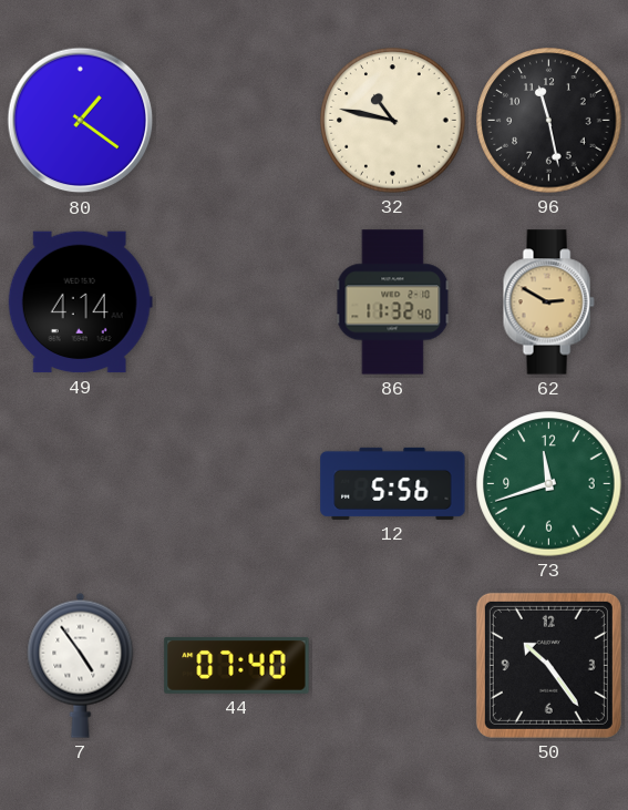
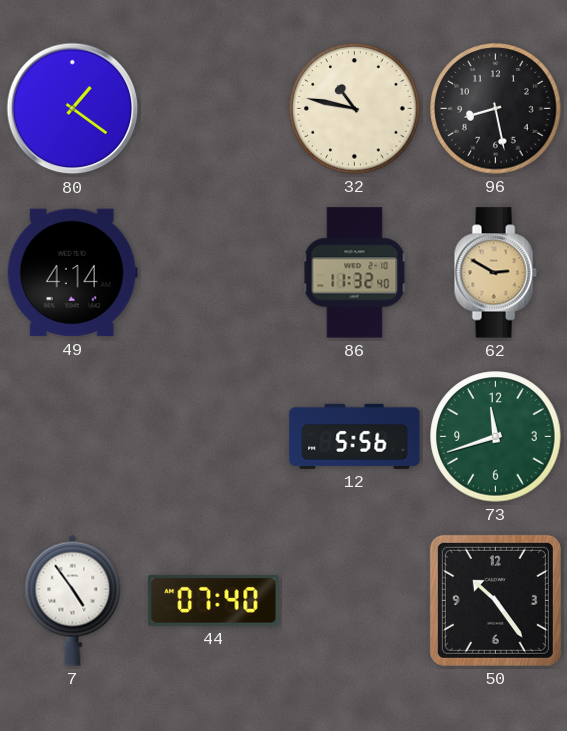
96: 11:28 -> 8:28 (496, 109)
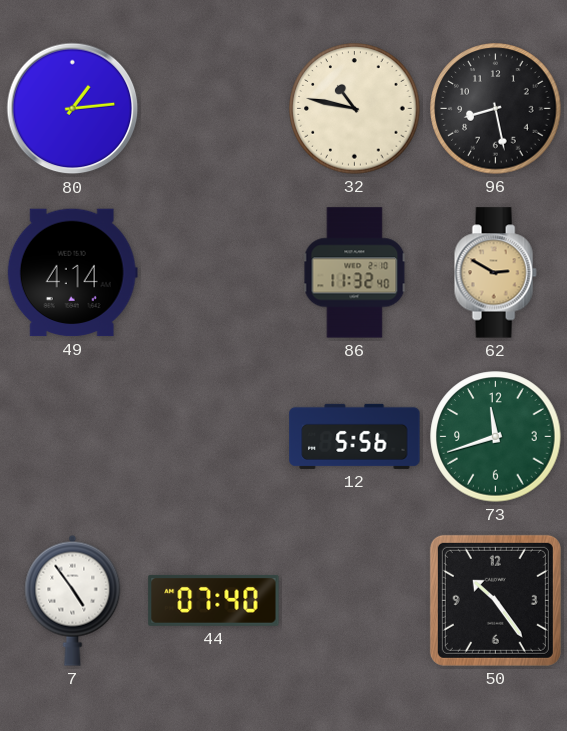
80: 1:21 -> 1:14 (73, 109)
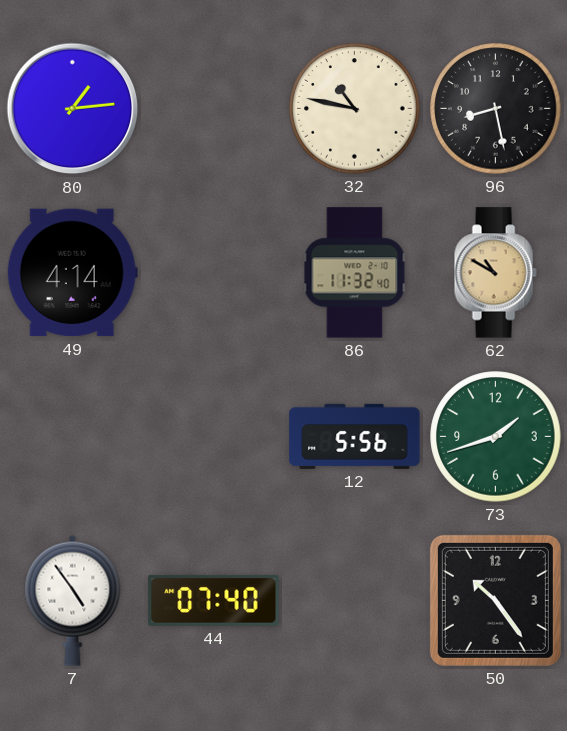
62: 2:50 -> 10:50 (495, 273)
73: 11:42 -> 1:42 (496, 437)
